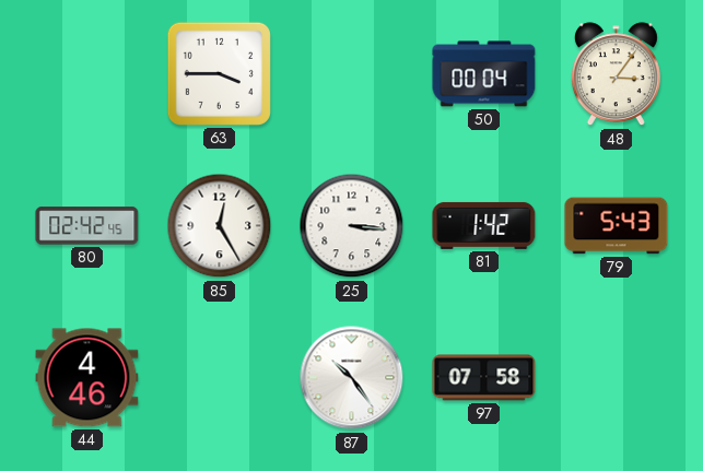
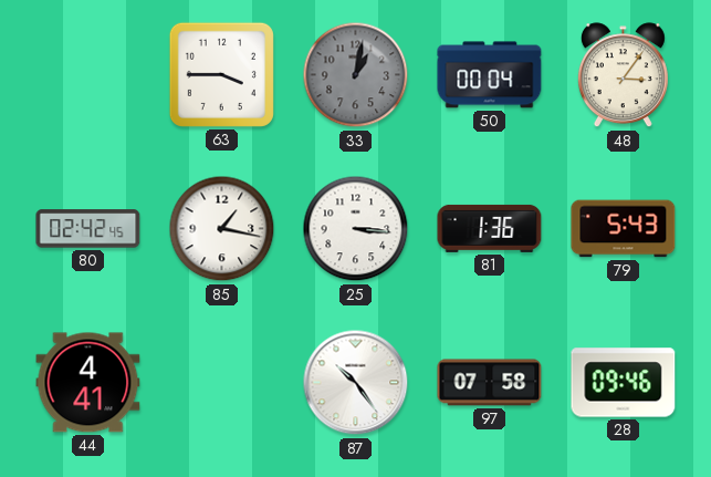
33: none -> 1:02 (356, 75)
85: 12:25 -> 1:17 (222, 229)
81: 1:42 -> 1:36 (490, 228)
44: 4:46 -> 4:41 (88, 383)
28: none -> 09:46 (624, 383)
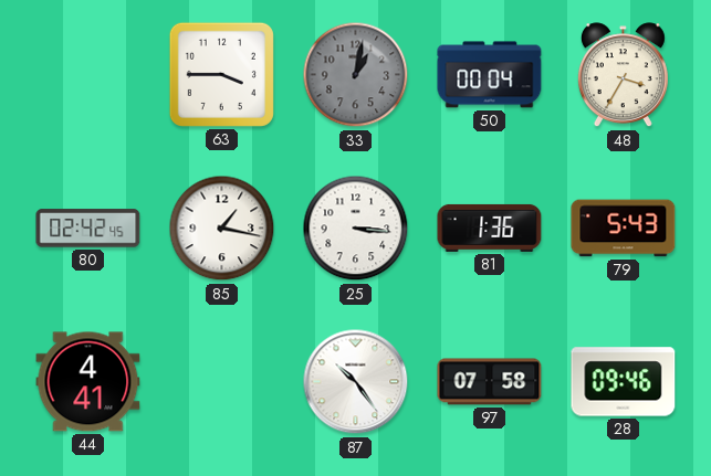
48: 3:06 -> 3:35 (623, 75)
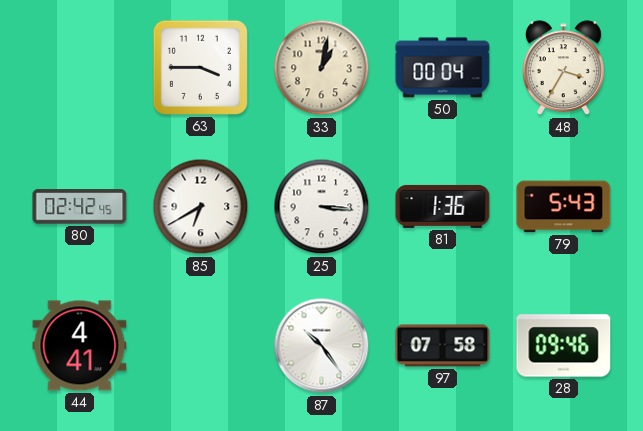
33 dial: grey -> cream (322, 68)
85: 1:17 -> 6:40 (201, 207)
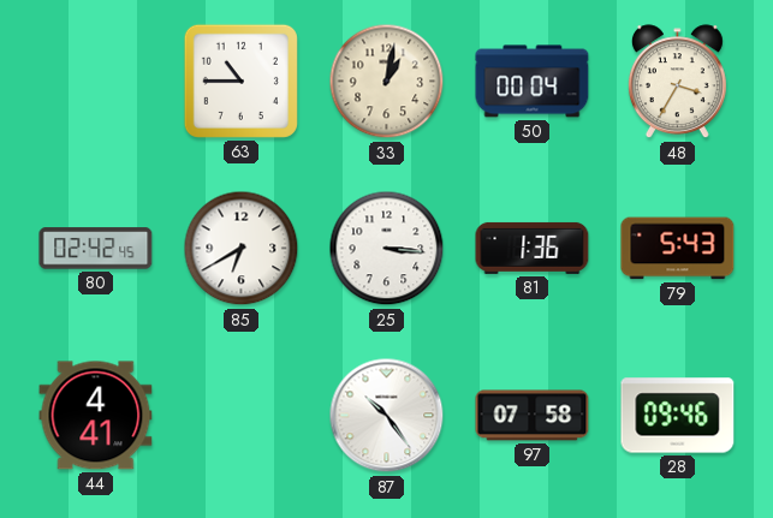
63: 3:45 -> 10:45 (240, 81)
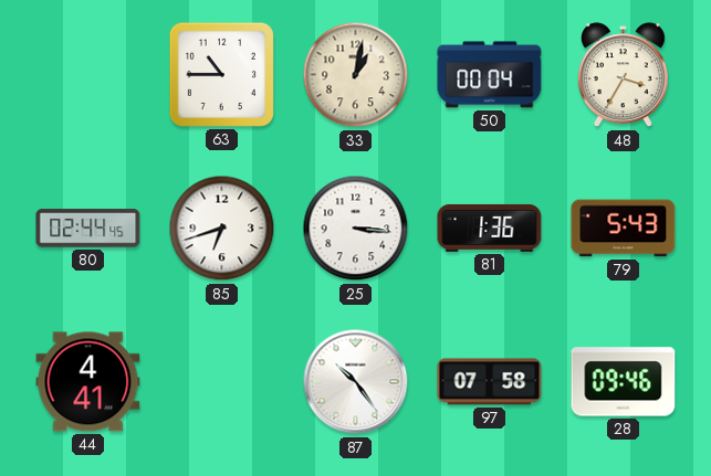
80: 02:42 -> 02:44 (88, 229)
85: 6:40 -> 6:42 (222, 229)
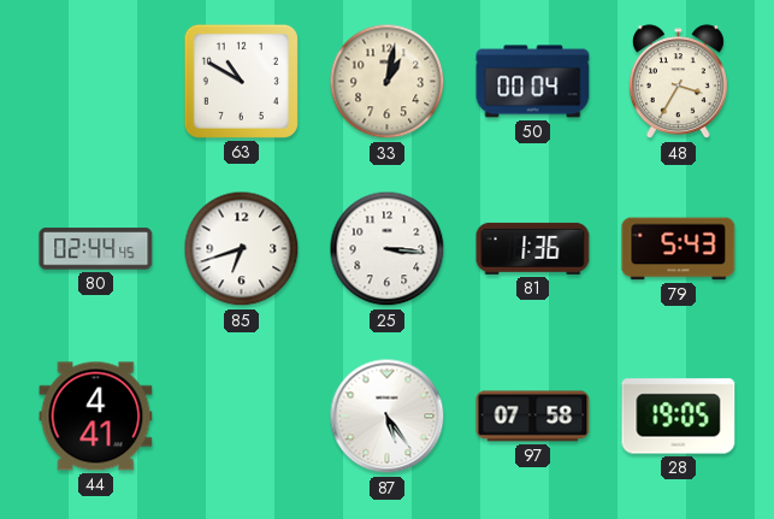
63: 10:45 -> 10:50 (241, 81)
87: 10:24 -> 5:24 (388, 417)
28: 09:46 -> 19:05 (679, 417)
